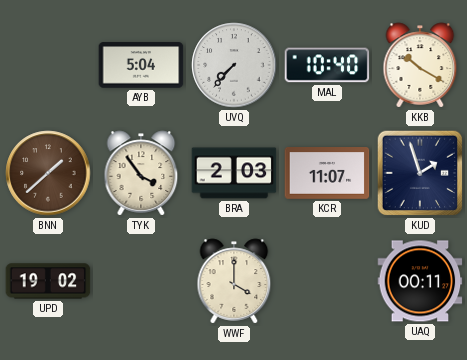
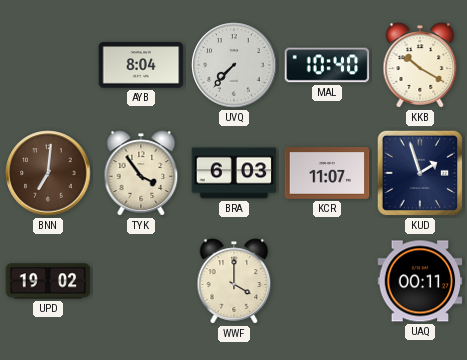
AYB: 5:04 -> 8:04 (141, 65)
BNN: 1:38 -> 7:01 (48, 173)
BRA: 2:03 -> 6:03 (234, 173)
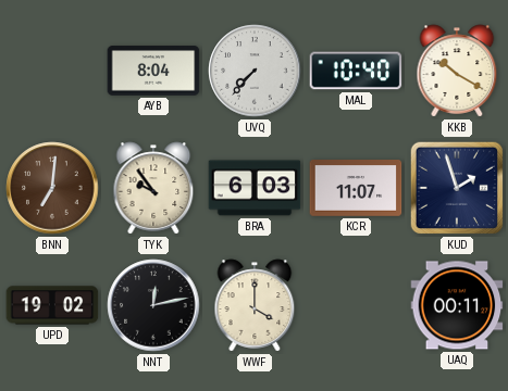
TYK: 3:54 -> 9:54 (153, 188)
NNT: none -> 12:13 (153, 305)
